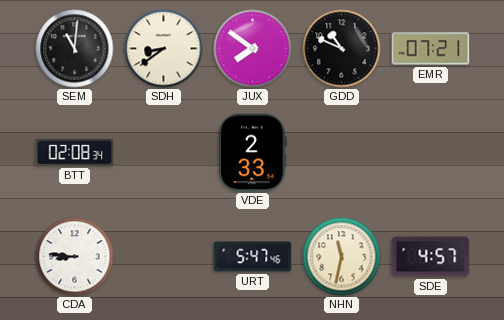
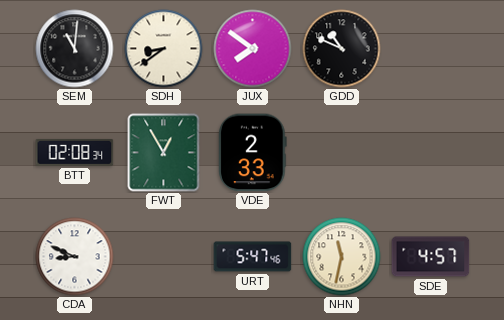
EMR: 07:21 -> none (431, 49)
FWT: none -> 12:55 (164, 153)
CDA: 8:46 -> 8:49 (75, 257)
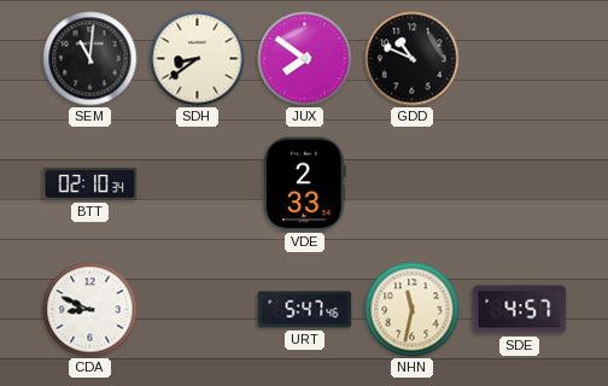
BTT: 02:08 -> 02:10 (90, 183)
FWT: 12:55 -> none (164, 153)
